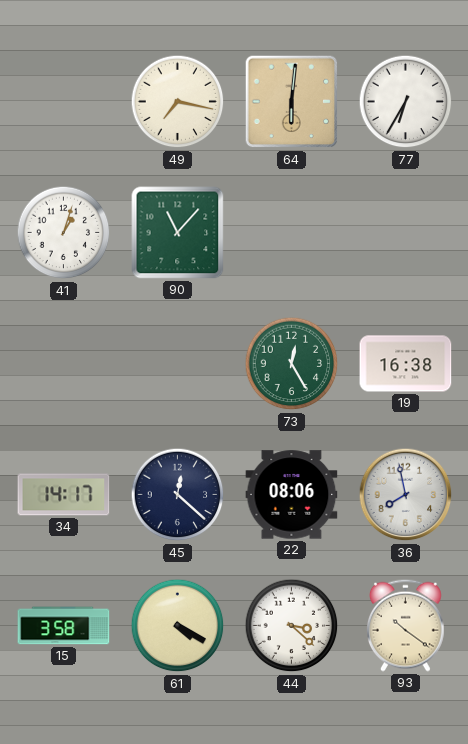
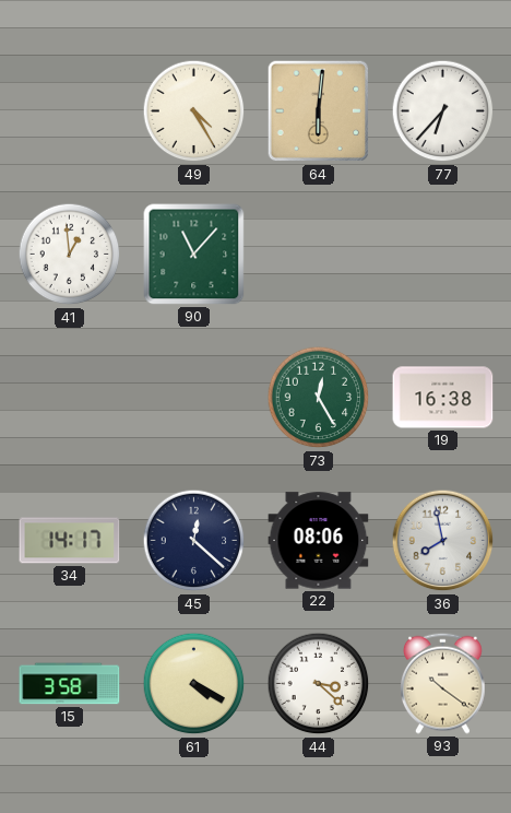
49: 7:17 -> 4:25 (194, 111)
77: 6:35 -> 6:37 (443, 111)
41: 1:03 -> 12:59 (70, 255)
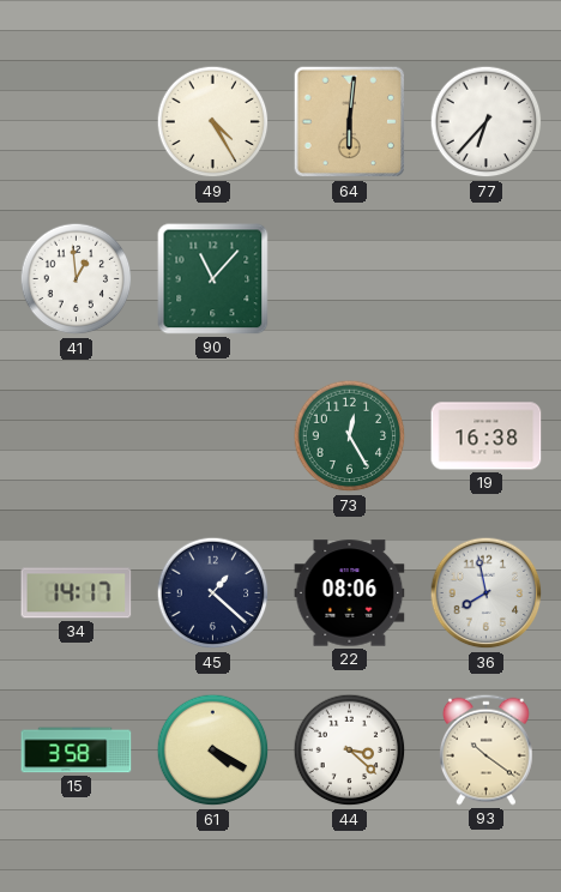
45: 12:22 -> 1:22 (213, 593)
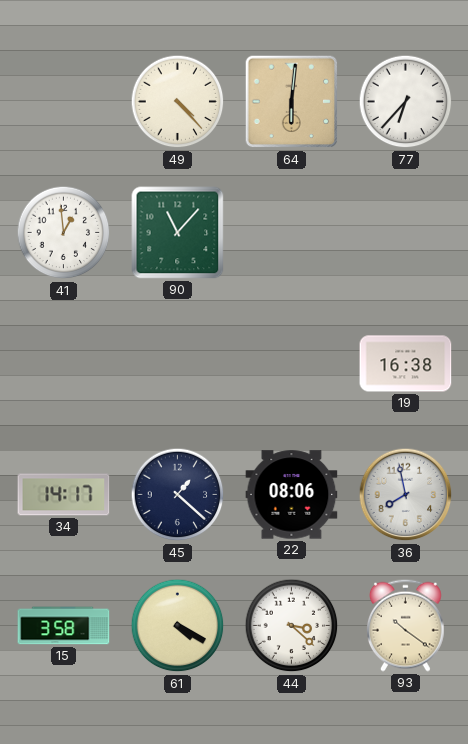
49: 4:25 -> 4:23 (178, 102)
73: 12:25 -> none (350, 436)
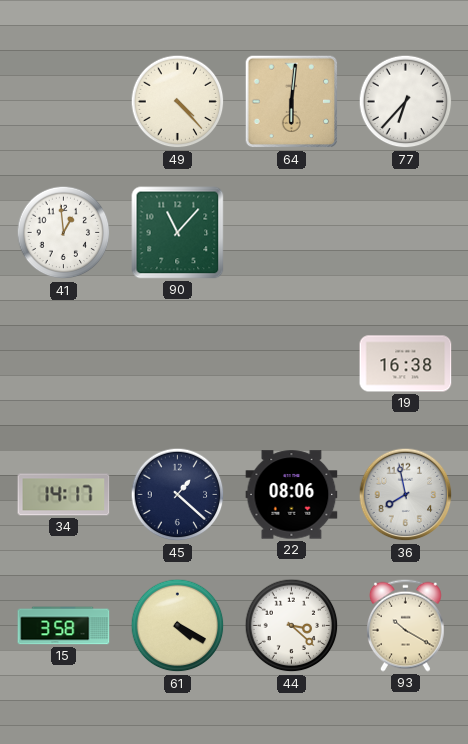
93: 10:21 -> 10:20 (406, 625)
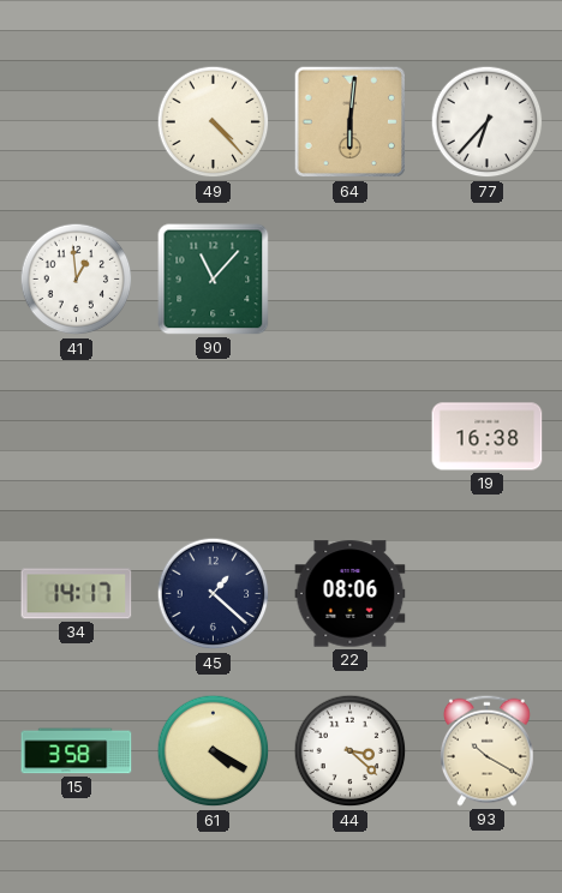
36: 7:58 -> none (406, 495)
